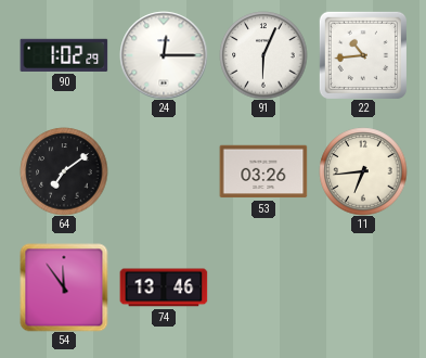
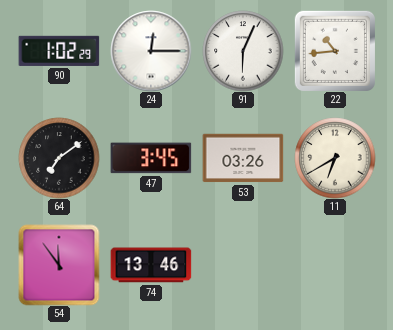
47: none -> 3:45 (151, 158)
11: 6:44 -> 6:40 (335, 158)
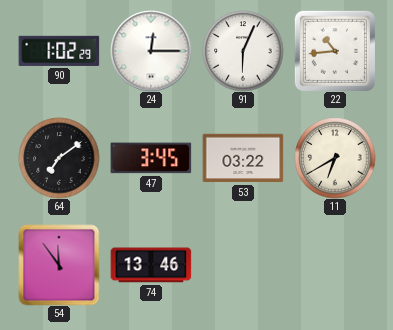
53: 03:26 -> 03:22 (243, 158)
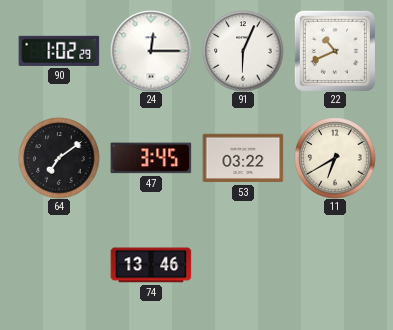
22: 10:44 -> 10:41 (335, 50)
54: 11:54 -> none (59, 265)
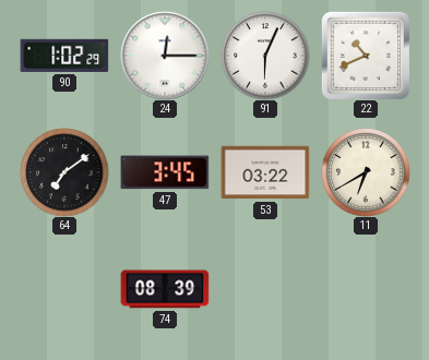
74: 13:46 -> 08:39 (165, 289)
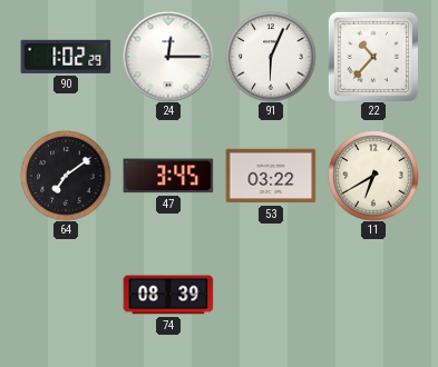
22: 10:41 -> 10:37 (373, 56)
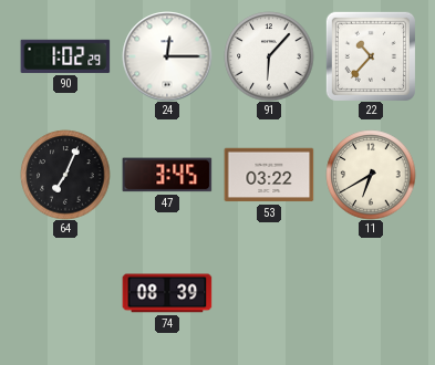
91: 6:04 -> 6:07 (269, 56)
64: 7:09 -> 7:04 (65, 175)
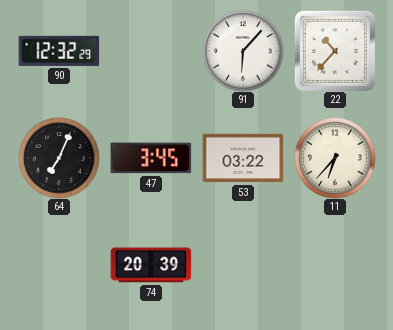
90: 1:02 -> 12:32 (59, 51)
24: 12:15 -> none (167, 56)
11: 6:40 -> 6:37 (335, 158)
74: 08:39 -> 20:39 (151, 265)
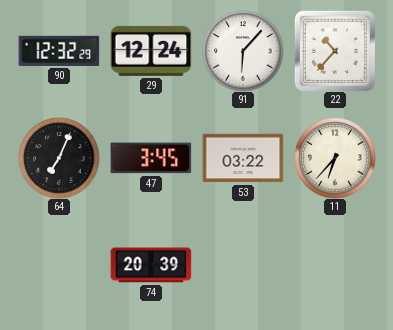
29: none -> 12:24 (151, 51)
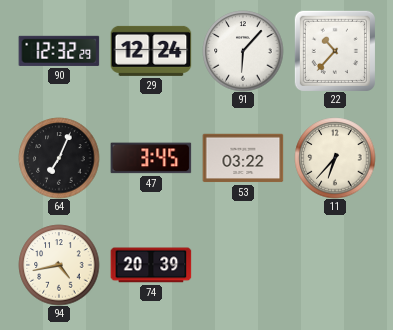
94: none -> 4:43 (59, 265)
